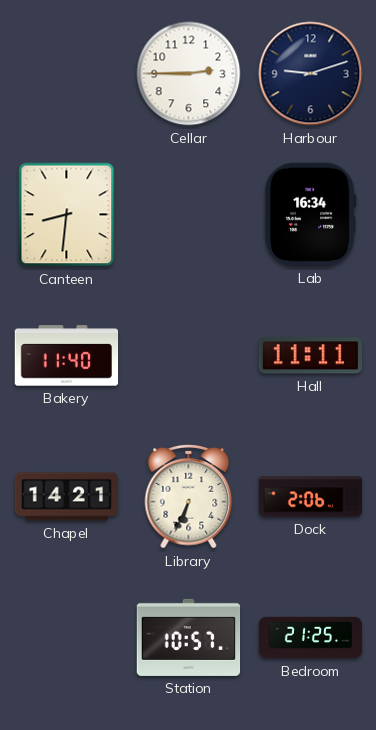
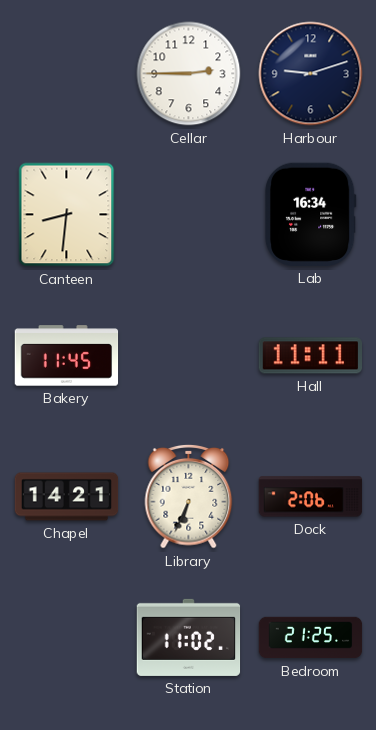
Bakery: 11:40 -> 11:45 (67, 356)
Station: 10:57 -> 11:02 (189, 637)
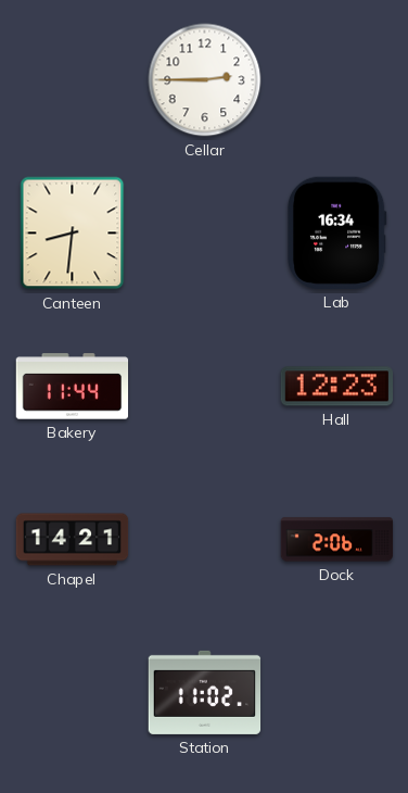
Harbour: 9:12 -> none (311, 74)
Bakery: 11:45 -> 11:44 (73, 387)
Hall: 11:11 -> 12:23 (336, 387)
Library: 6:34 -> none (189, 497)
Bedroom: 21:25 -> none (311, 638)
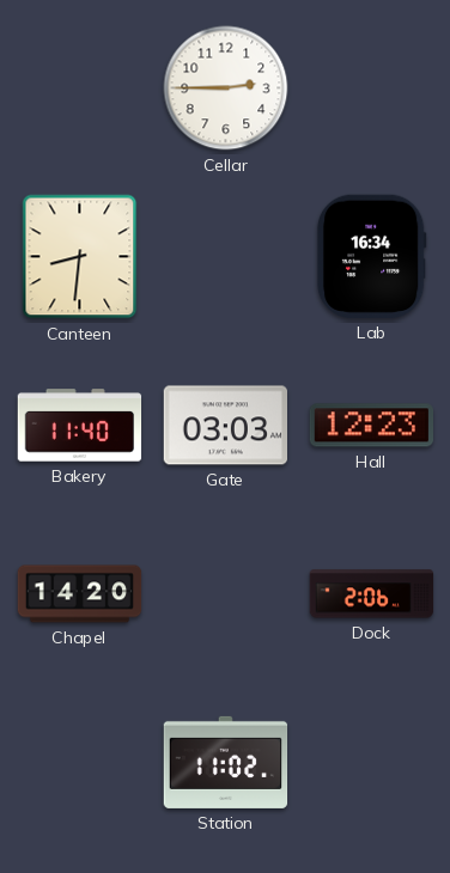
Bakery: 11:44 -> 11:40 (80, 426)
Gate: none -> 03:03 (226, 426)
Chapel: 14:21 -> 14:20 (80, 594)
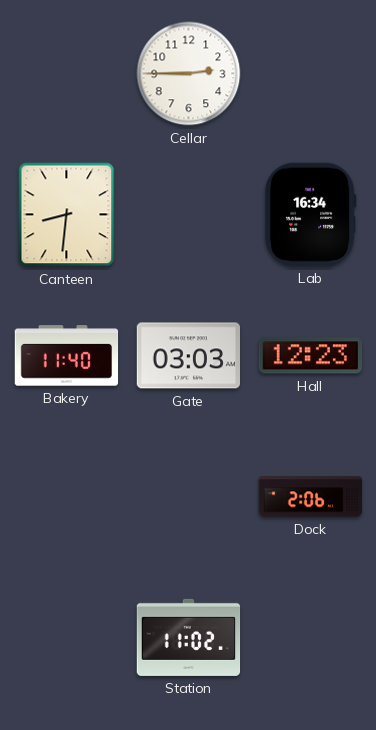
Chapel: 14:20 -> none (80, 594)
